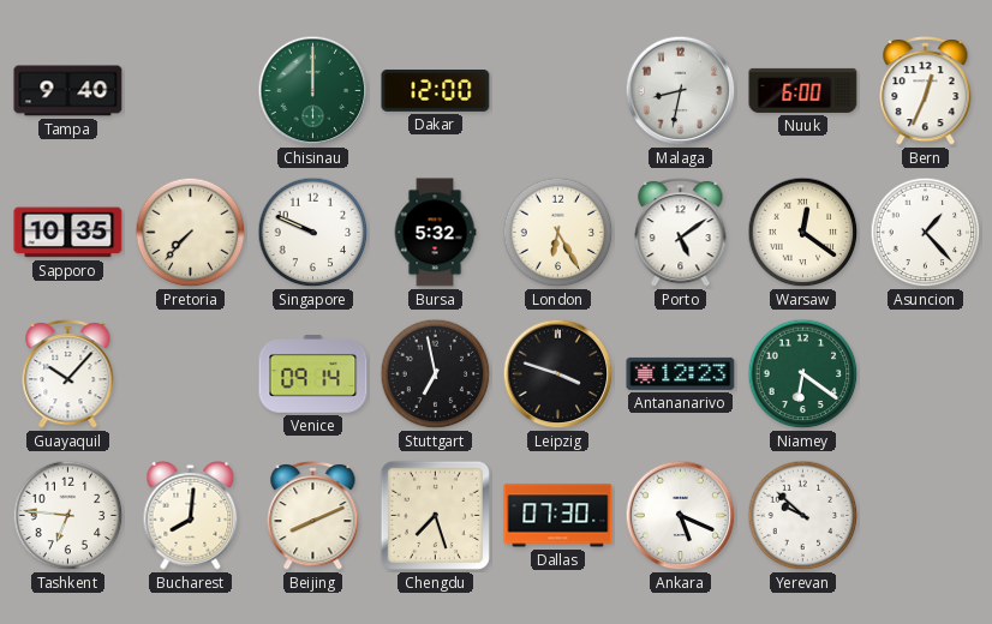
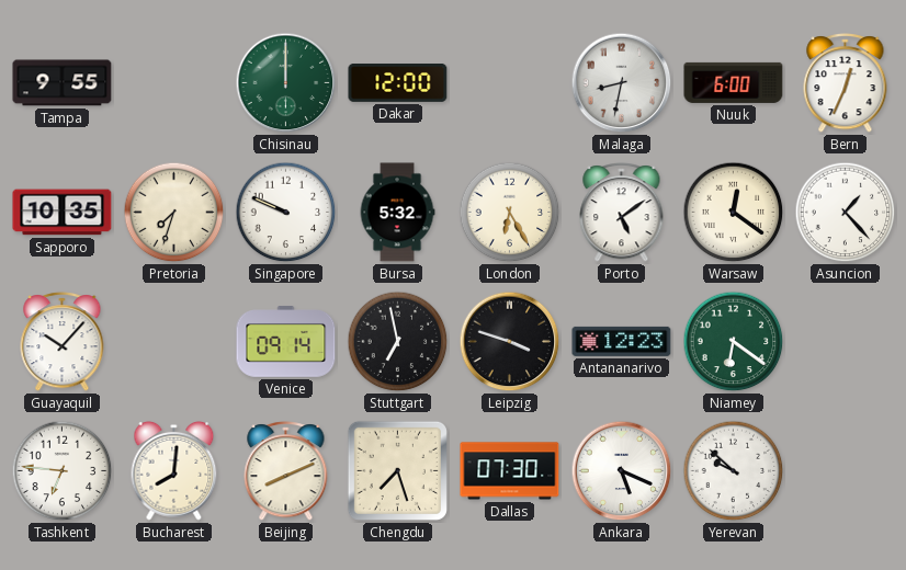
Tampa: 9:40 -> 9:55 (63, 83)
Pretoria: 7:37 -> 7:33 (174, 213)
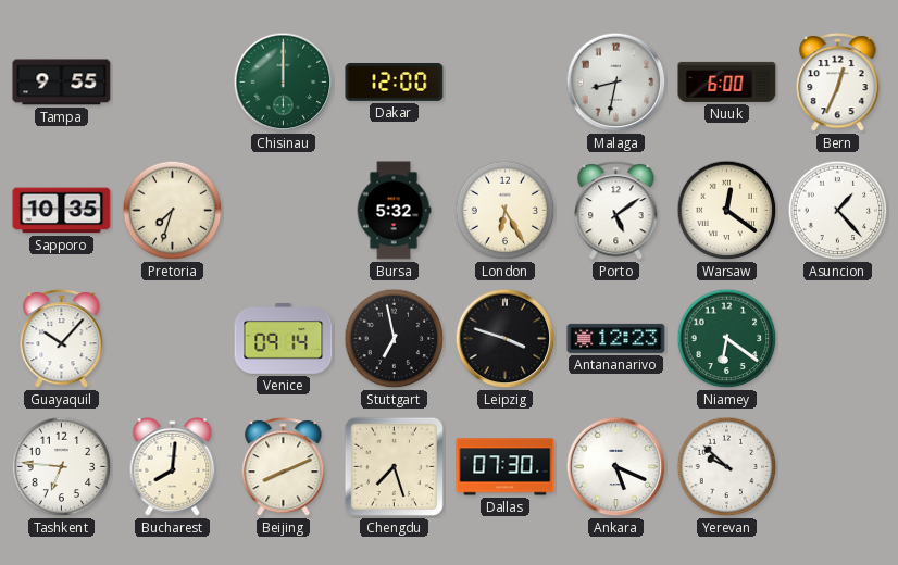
Singapore: 9:49 -> none (286, 213)
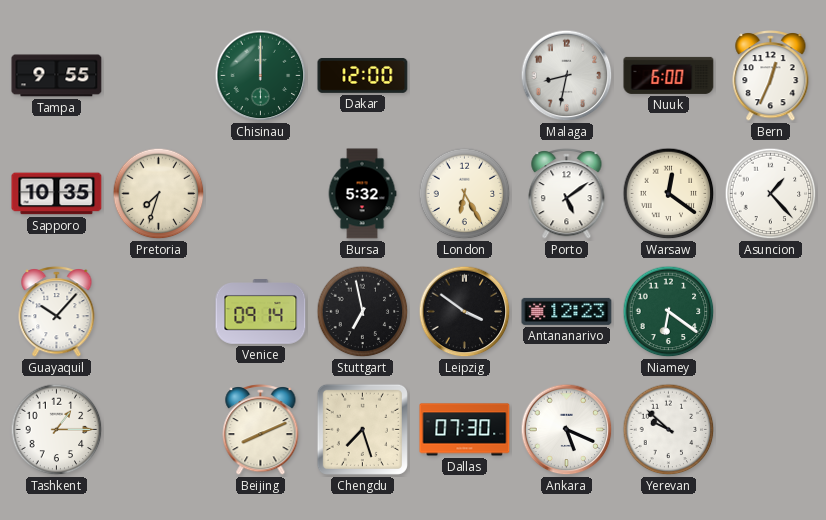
Leipzig: 3:48 -> 3:51 (465, 312)
Tashkent: 6:46 -> 1:15 (57, 430)
Bucharest: 8:01 -> none (173, 466)
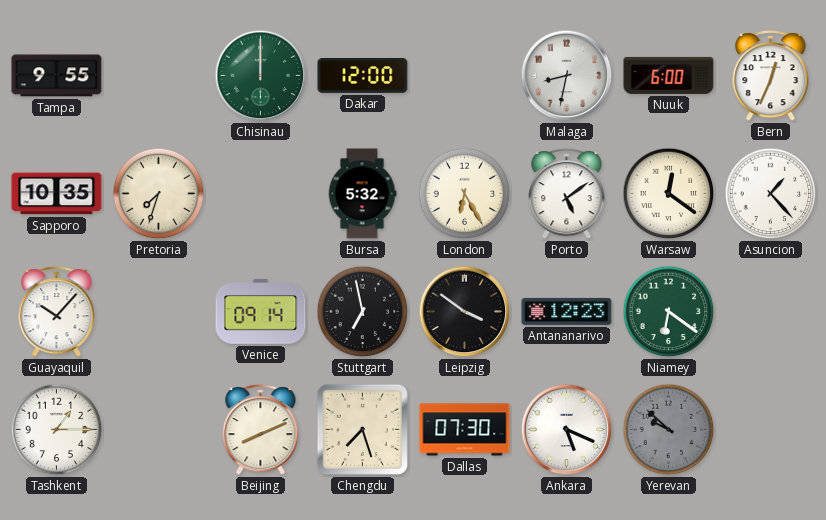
Yerevan dial: white -> grey (669, 430)
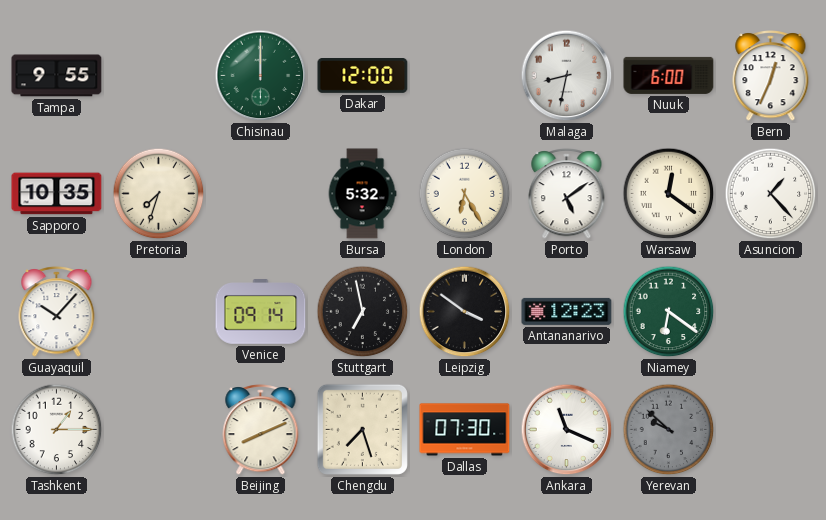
Ankara: 5:19 -> 11:19 (567, 430)
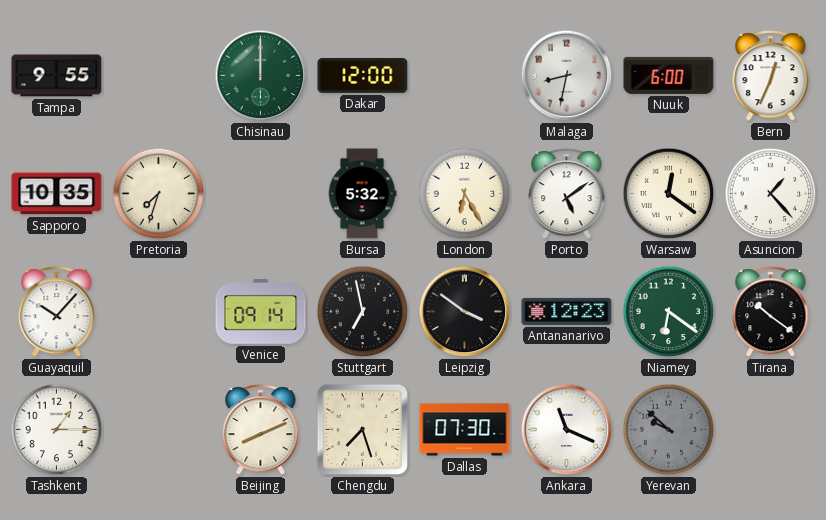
Tirana: none -> 10:21 (771, 312)
